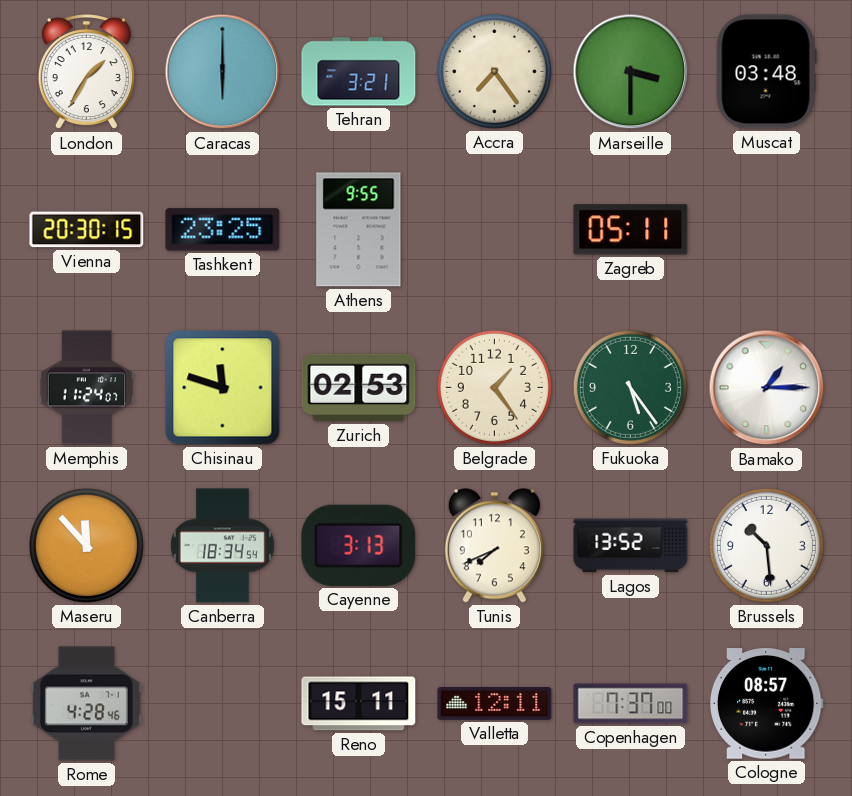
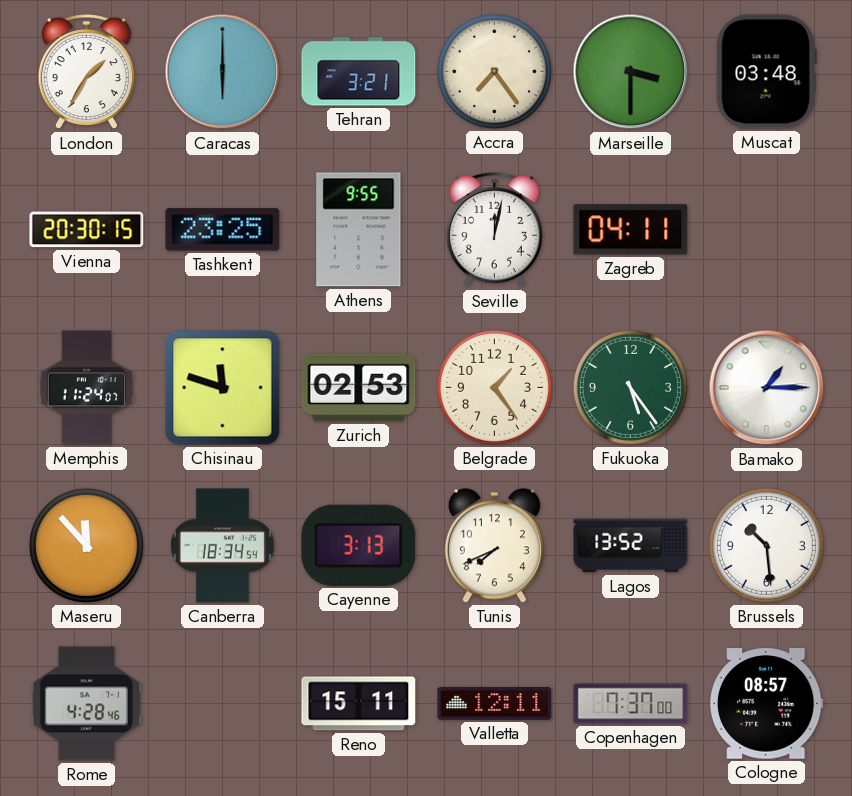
Seville: none -> 12:02 (494, 230)
Zagreb: 05:11 -> 04:11 (631, 230)
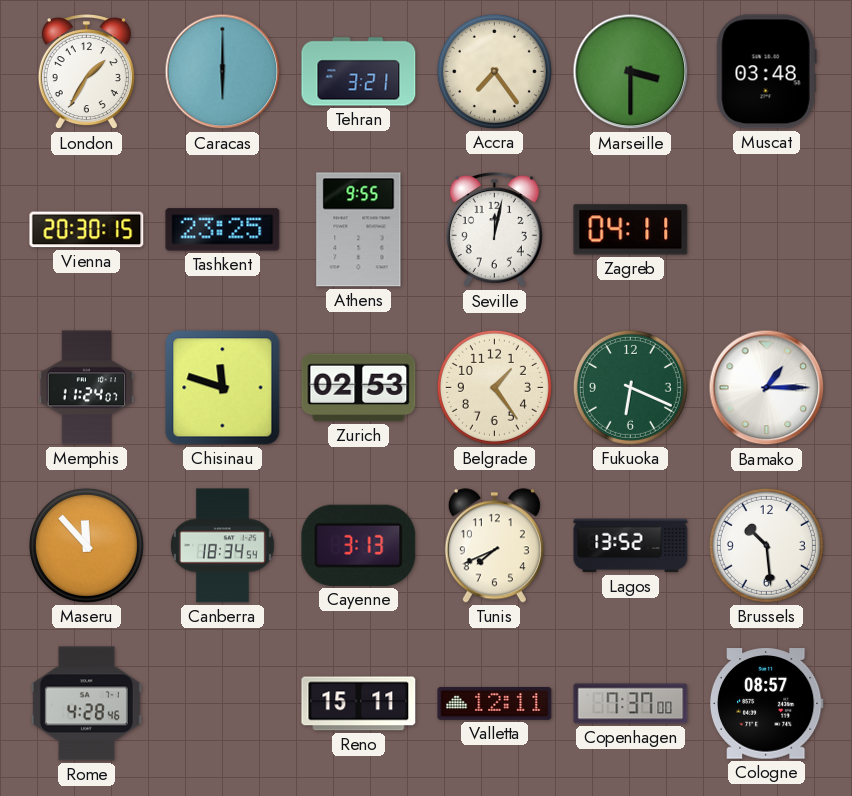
Fukuoka: 5:24 -> 6:19 (630, 387)
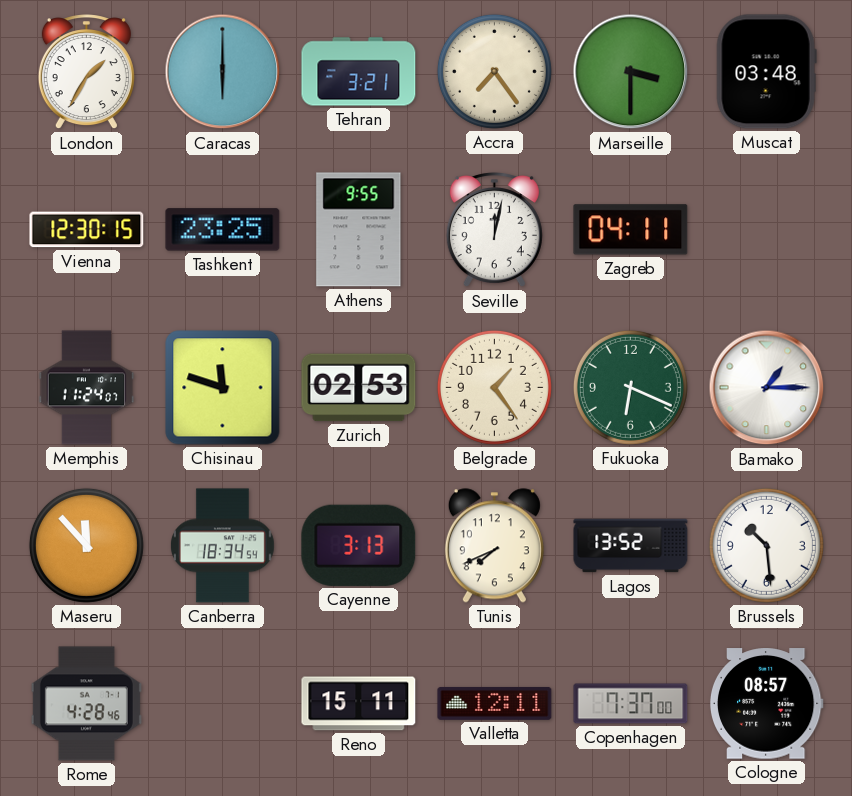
Vienna: 20:30 -> 12:30 (87, 230)
